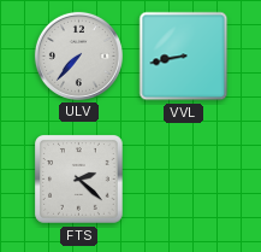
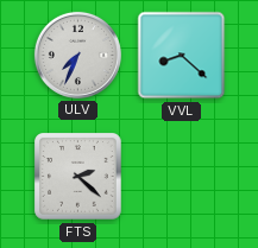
ULV: 7:37 -> 7:34 (77, 55)
VVL: 8:43 -> 8:22 (182, 56)
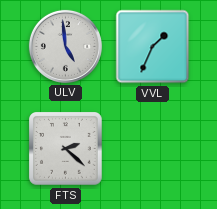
ULV: 7:34 -> 4:59 (65, 46)
VVL: 8:22 -> 1:34 (153, 47)
